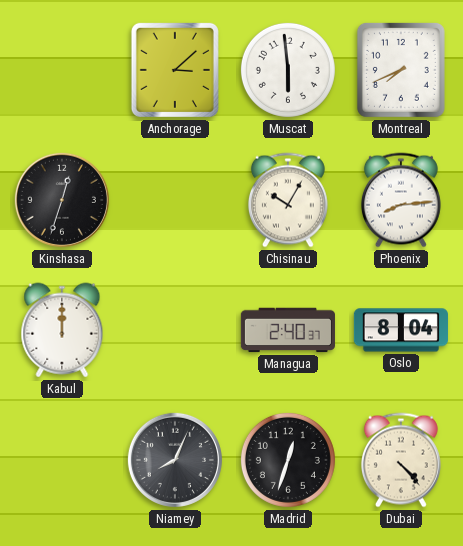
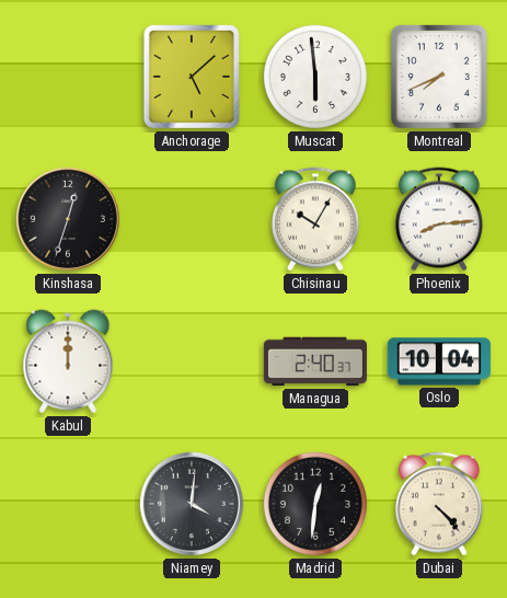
Anchorage: 3:08 -> 5:08 (192, 77)
Oslo: 8:04 -> 10:04 (439, 361)
Niamey: 8:04 -> 4:01 (192, 504)
Madrid: 12:33 -> 12:31 (315, 504)
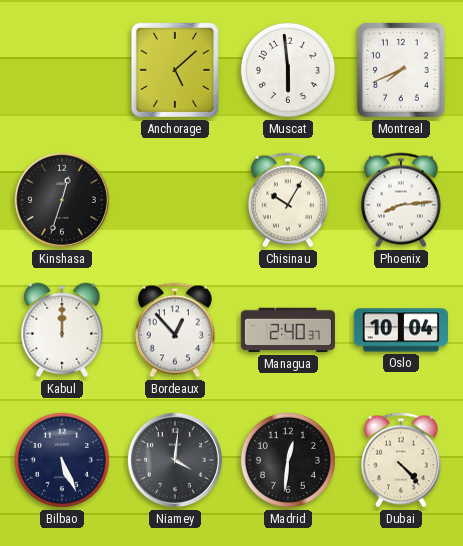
Bordeaux: none -> 12:53 (175, 330)
Bilbao: none -> 5:26 (62, 460)
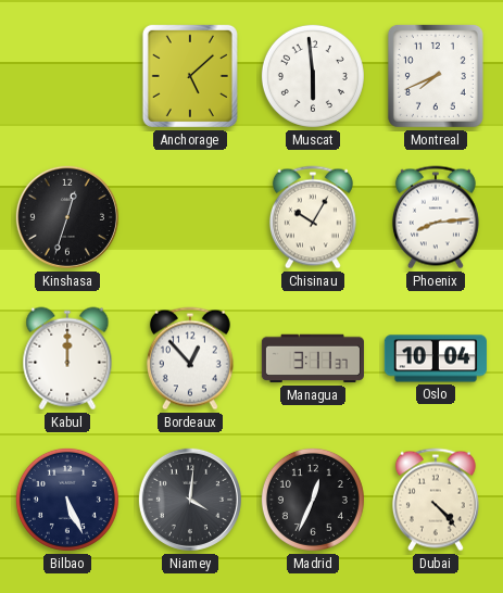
Managua: 2:40 -> 3:11 (313, 358)
Madrid: 12:31 -> 12:34 (313, 500)
